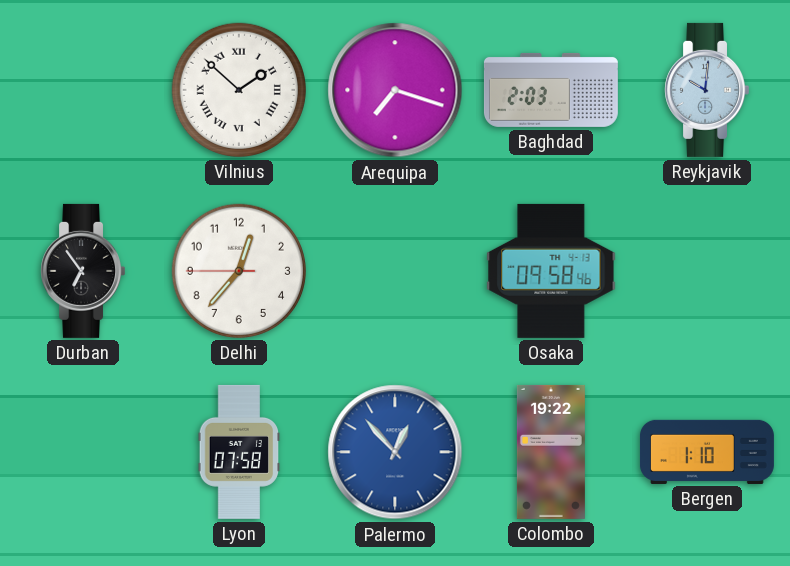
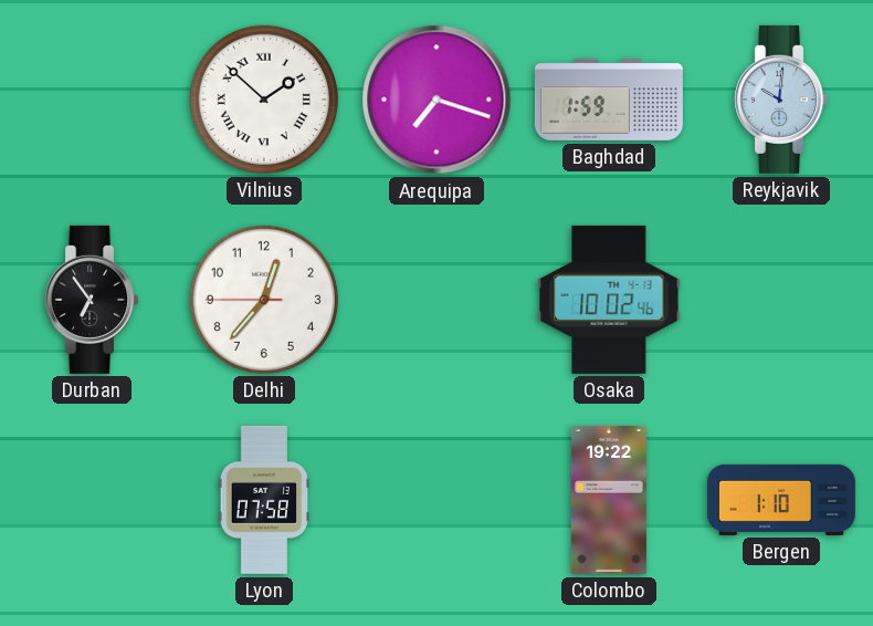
Baghdad: 2:03 -> 1:59 (609, 100)
Osaka: 09:58 -> 10:02 (609, 300)
Palermo: 12:53 -> none (395, 452)
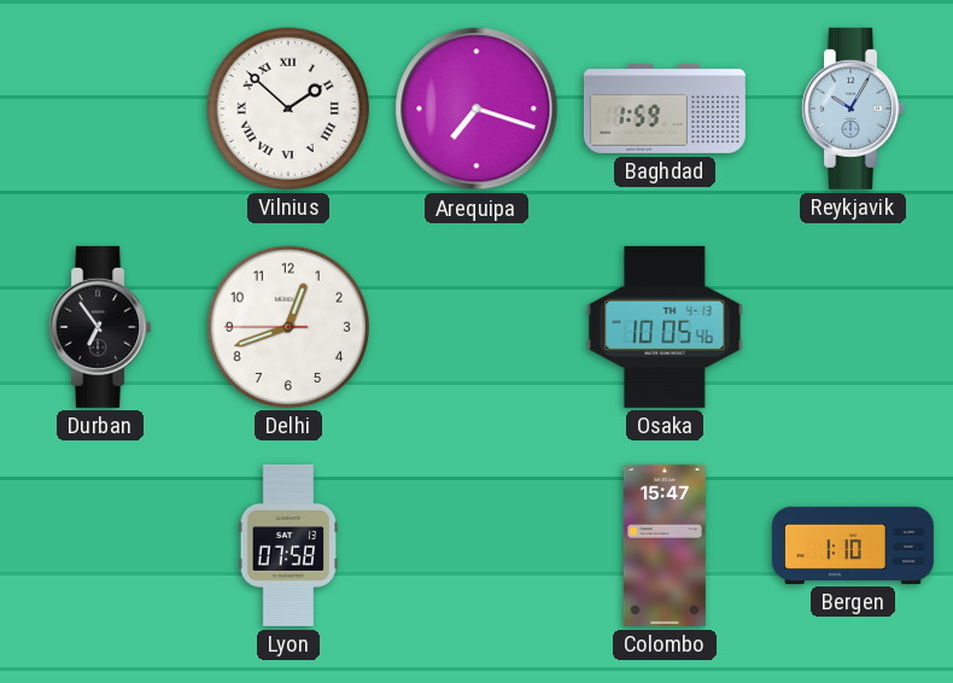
Reykjavik: 10:01 -> 10:05 (852, 109)
Delhi: 12:36 -> 12:41 (288, 327)
Osaka: 10:02 -> 10:05 (665, 327)
Colombo: 19:22 -> 15:47 (665, 545)
